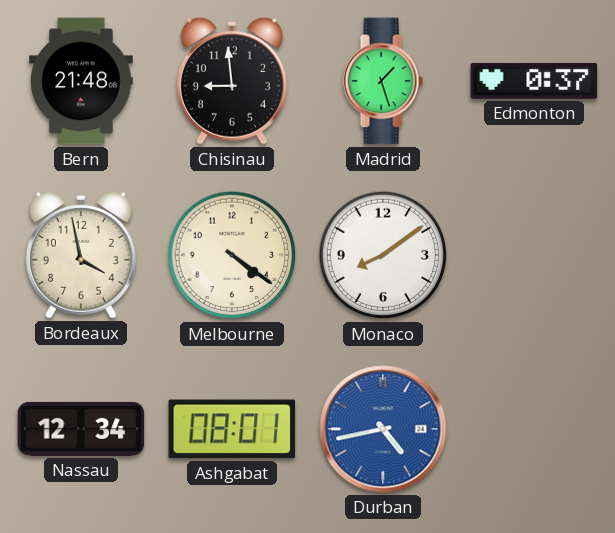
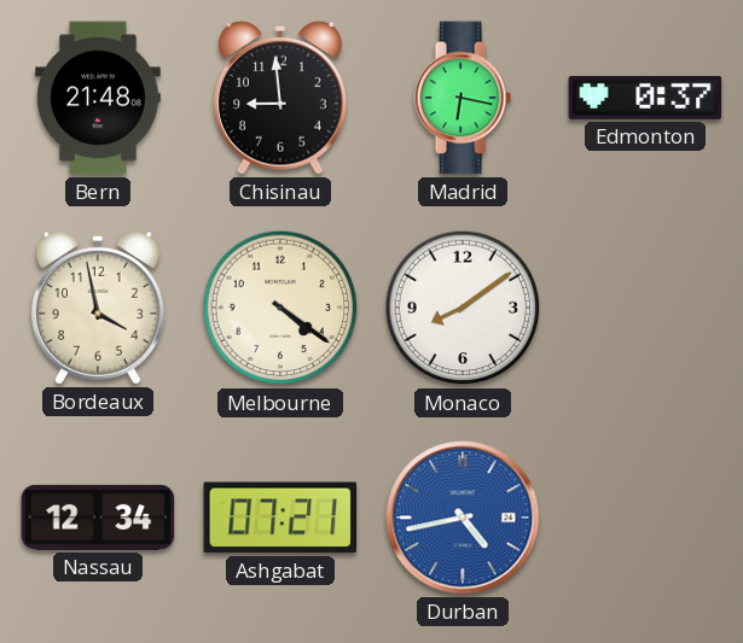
Madrid: 1:27 -> 6:17 (463, 98)
Ashgabat: 08:01 -> 07:21 (280, 518)
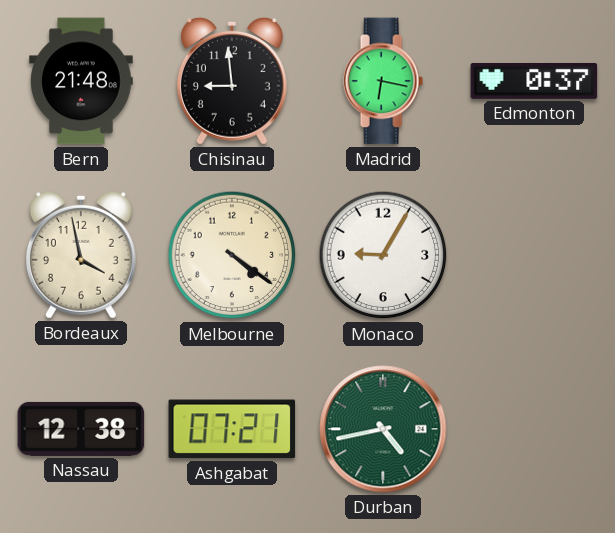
Monaco: 8:09 -> 9:05 (383, 255)
Nassau: 12:34 -> 12:38 (81, 429)
Durban dial: blue -> green (383, 429)
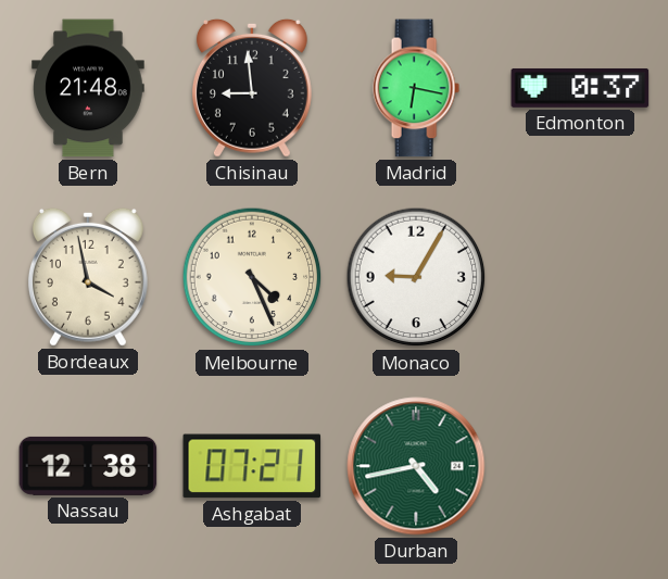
Melbourne: 4:21 -> 4:26 (252, 277)
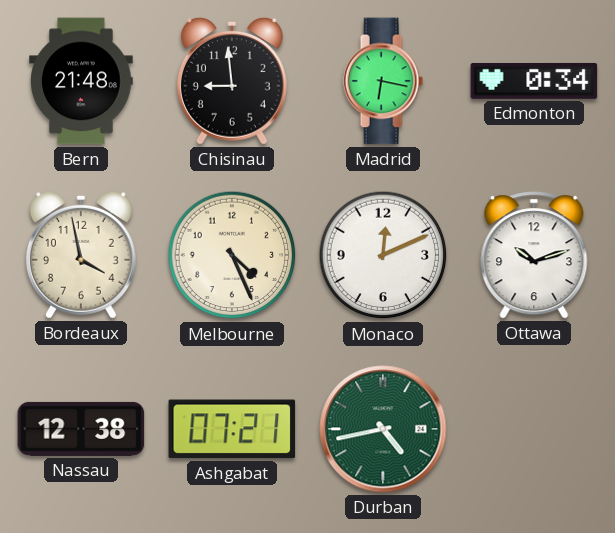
Edmonton: 0:37 -> 0:34 (534, 81)
Monaco: 9:05 -> 12:11 (383, 255)
Ottawa: none -> 10:12 (534, 255)
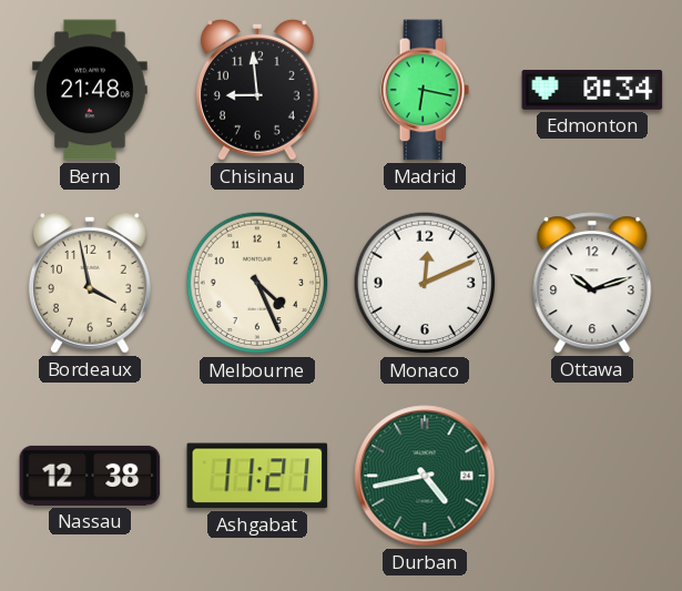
Ashgabat: 07:21 -> 11:21 (257, 476)
